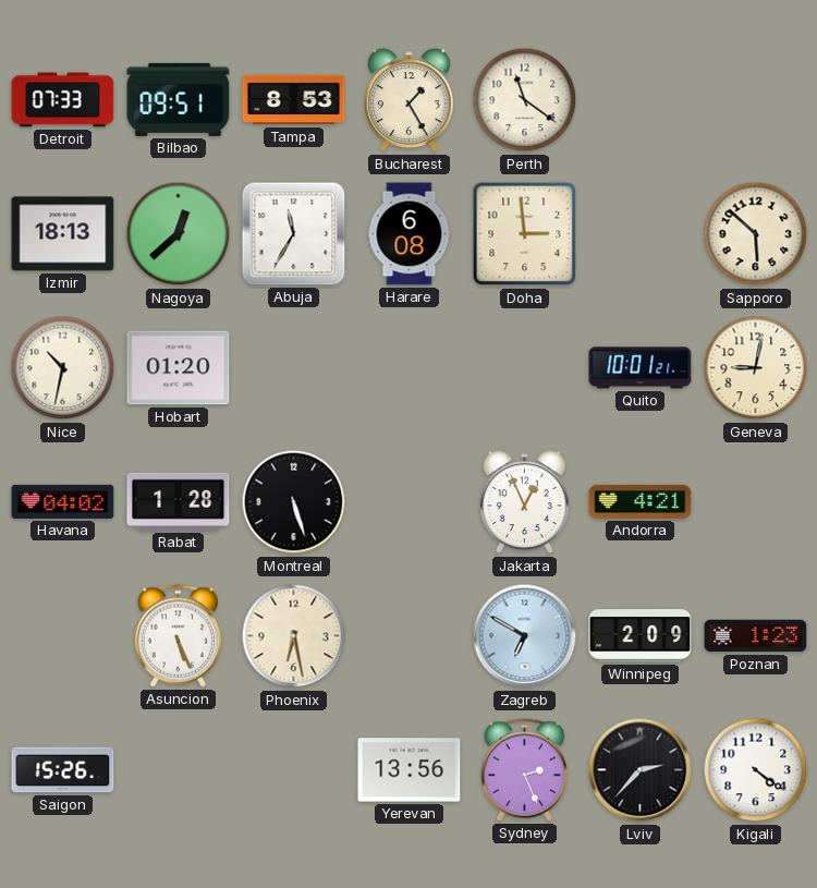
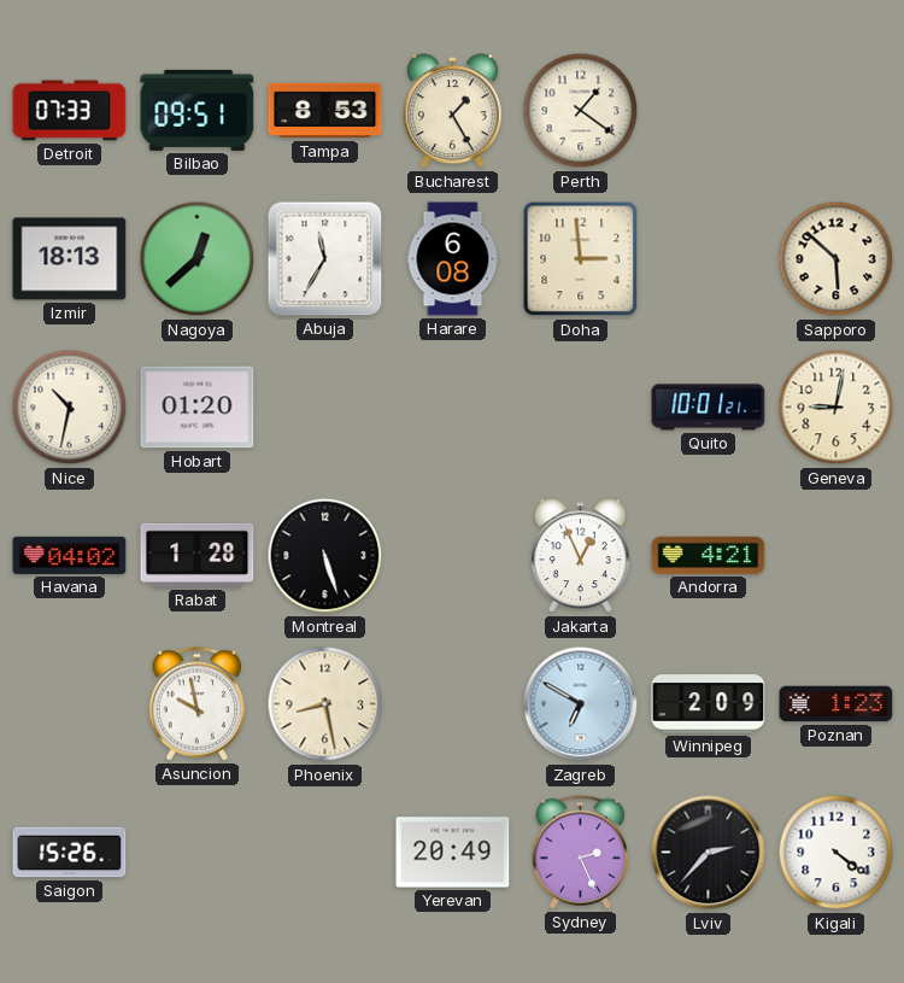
Perth: 11:21 -> 1:21 (581, 111)
Asuncion: 5:26 -> 9:58 (196, 704)
Phoenix: 6:28 -> 8:28 (325, 704)
Yerevan: 13:56 -> 20:49 (453, 853)
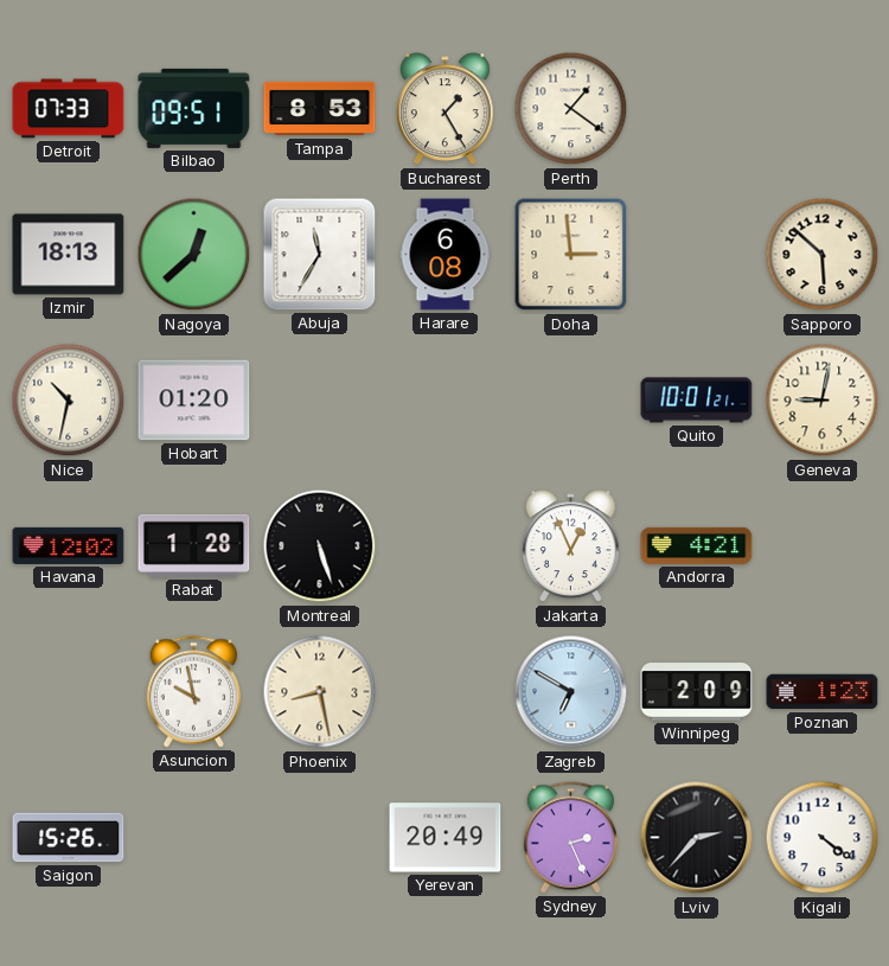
Havana: 04:02 -> 12:02 (69, 545)
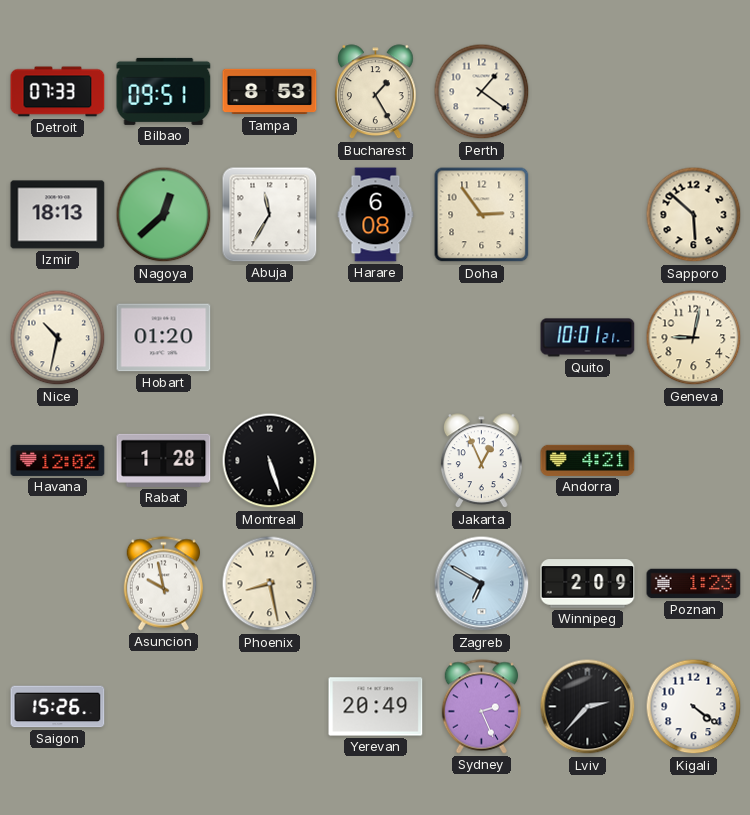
Doha: 2:59 -> 2:54 (482, 215)
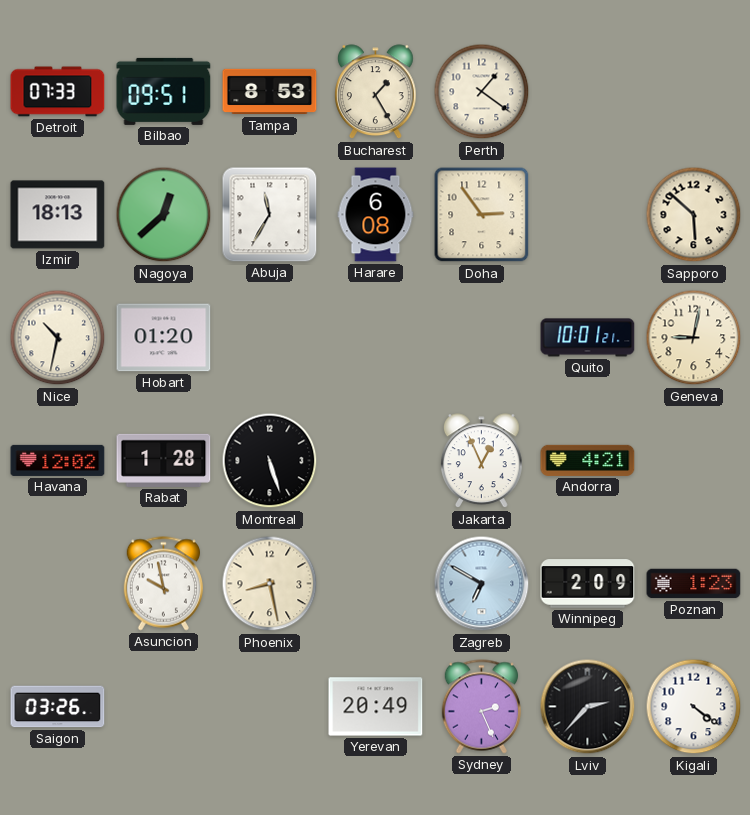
Saigon: 15:26 -> 03:26 (58, 707)
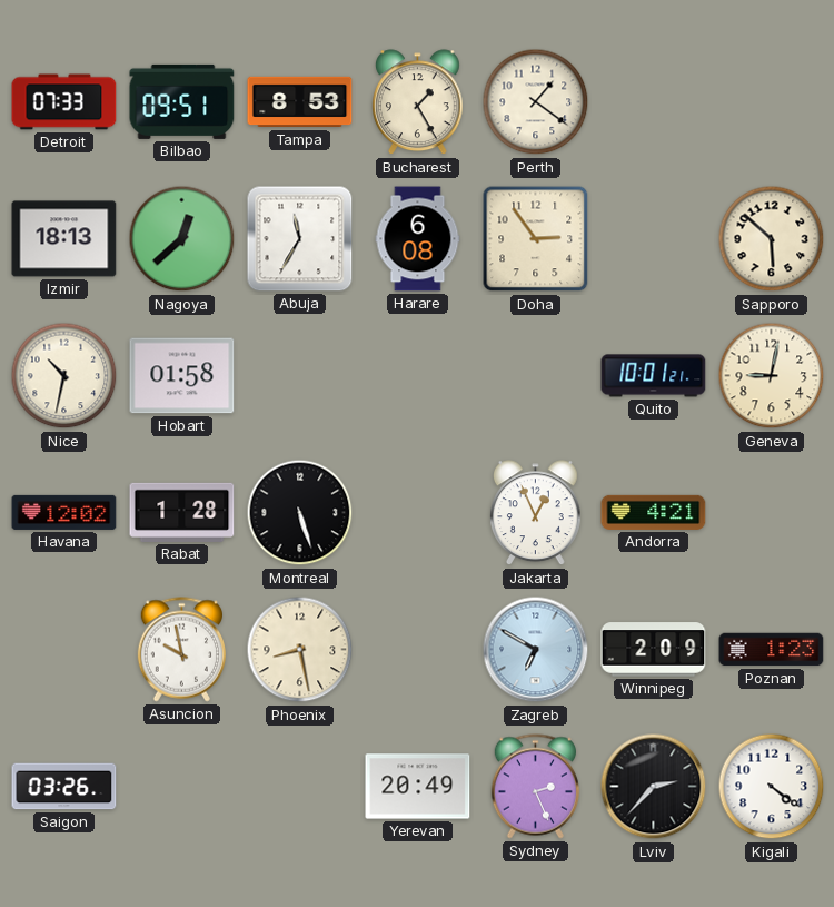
Hobart: 01:20 -> 01:58 (182, 376)
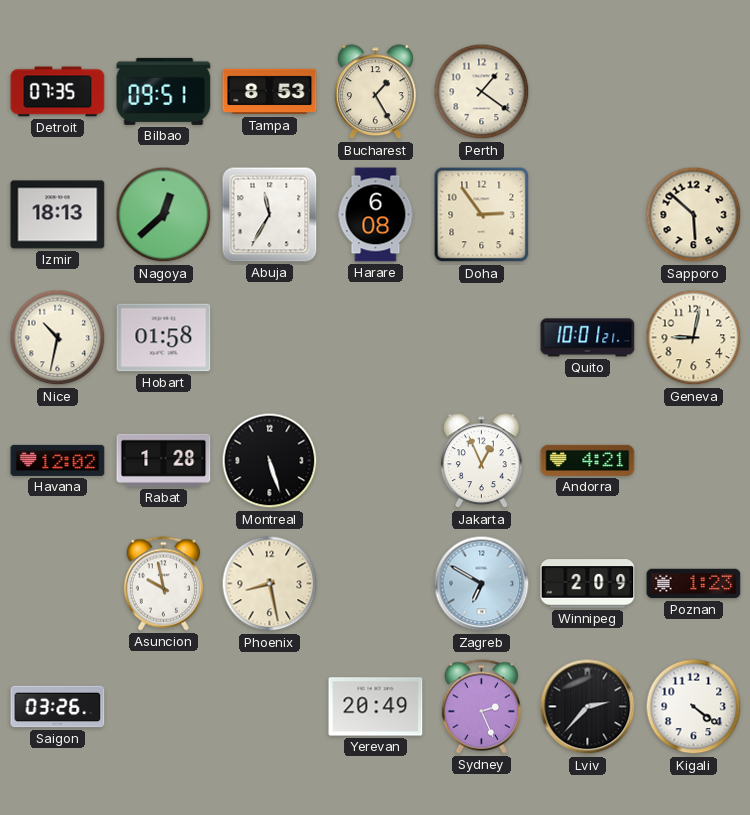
Detroit: 07:33 -> 07:35 (58, 92)
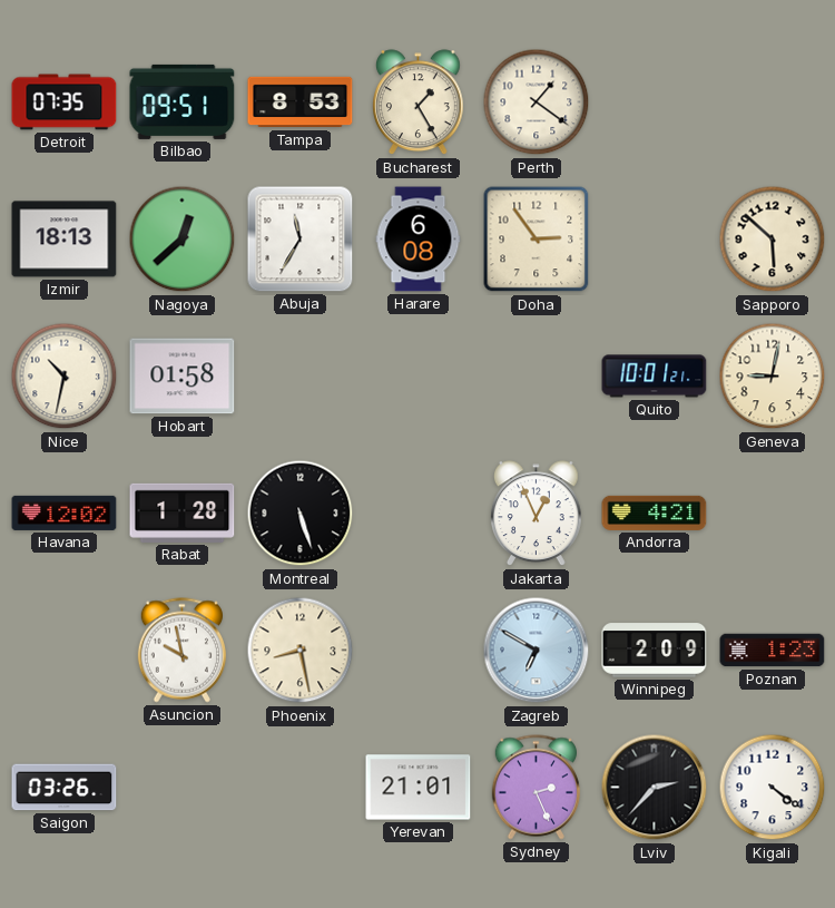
Yerevan: 20:49 -> 21:01 (419, 788)
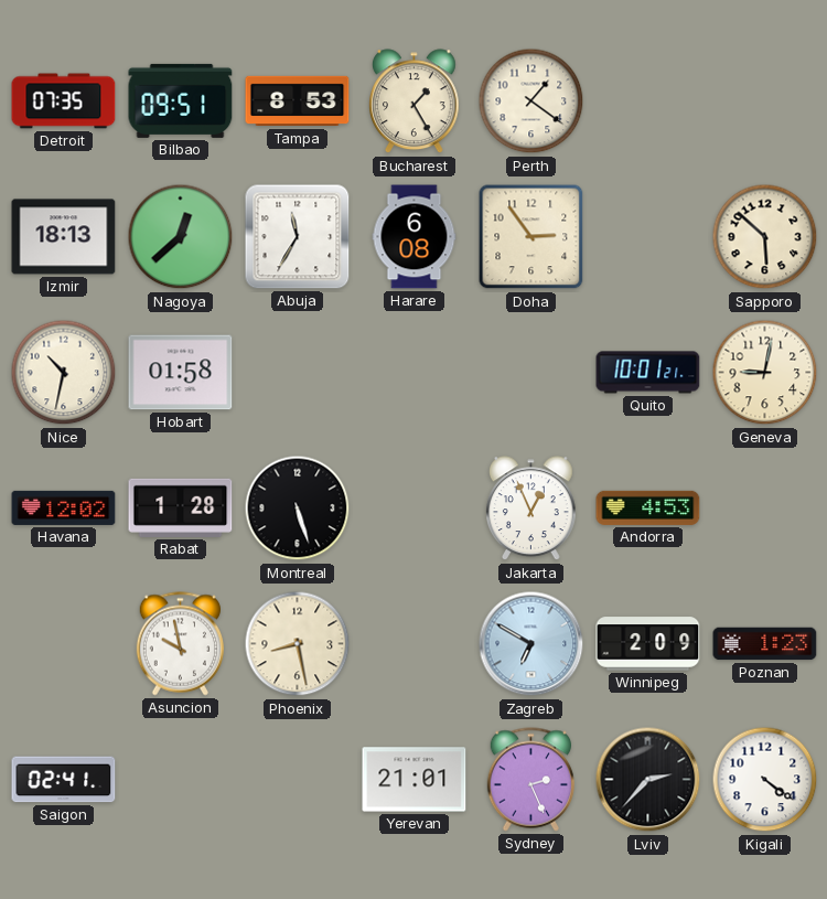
Andorra: 4:21 -> 4:53 (648, 507)
Saigon: 03:26 -> 02:41 (64, 780)
